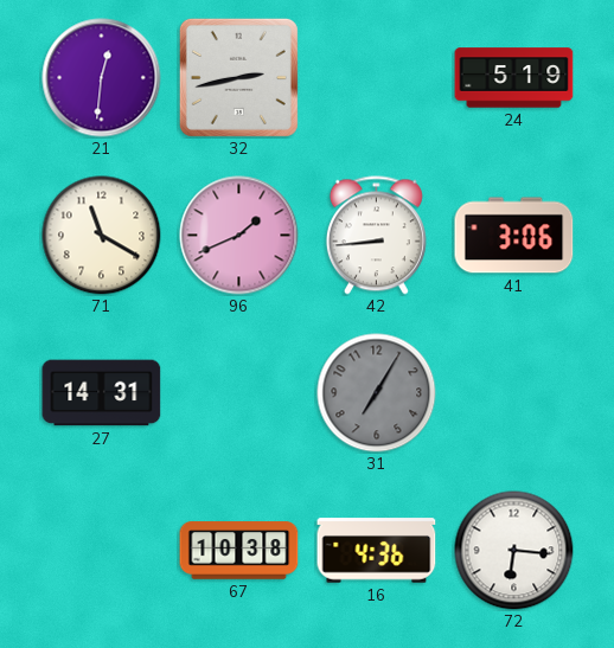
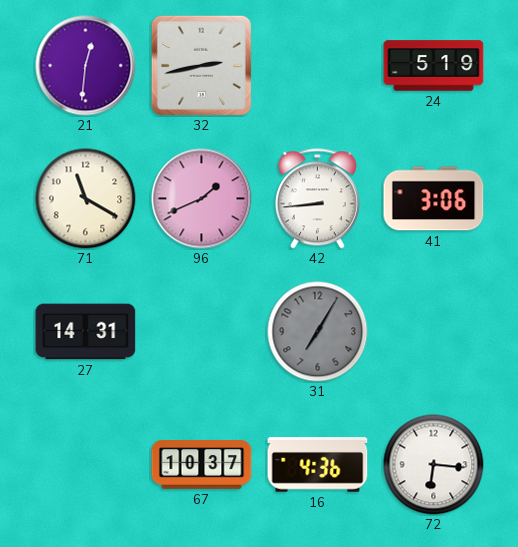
67: 10:38 -> 10:37 (202, 465)
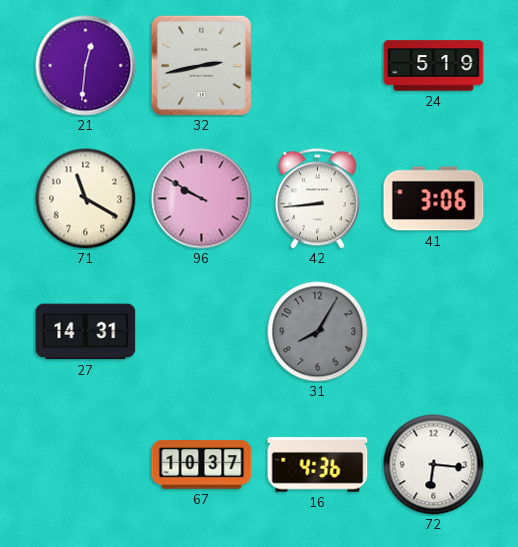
96: 1:41 -> 9:50 (202, 199)
31: 7:05 -> 8:05 (318, 332)
